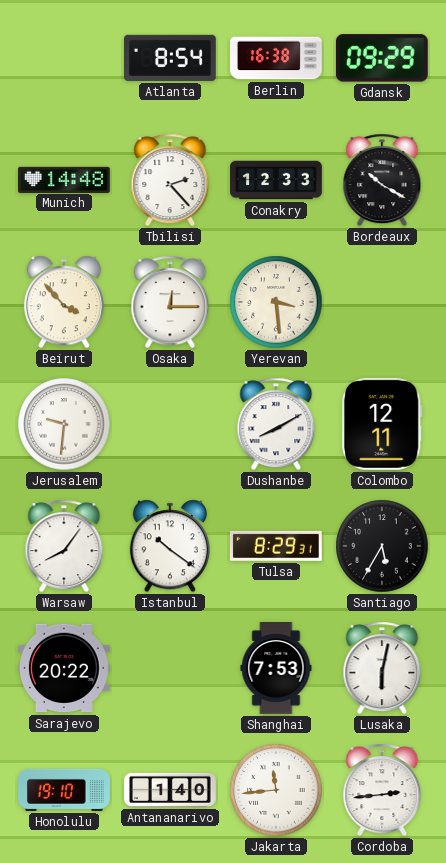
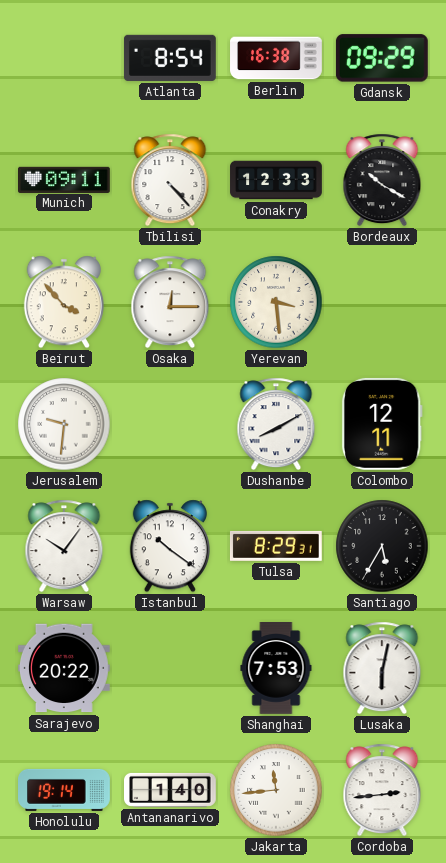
Munich: 14:48 -> 09:11 (65, 179)
Tbilisi: 2:23 -> 4:23 (170, 180)
Warsaw: 8:06 -> 10:06 (64, 546)
Honolulu: 19:10 -> 19:14 (65, 790)
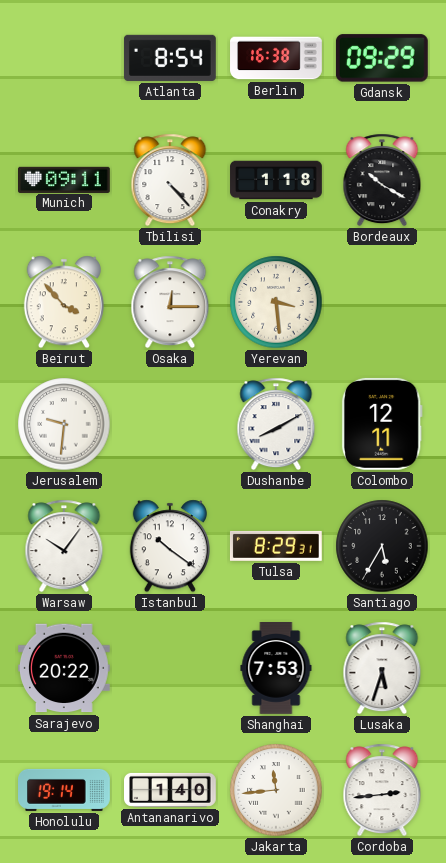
Conakry: 12:33 -> 1:18 (276, 180)
Lusaka: 6:02 -> 5:33 (382, 668)
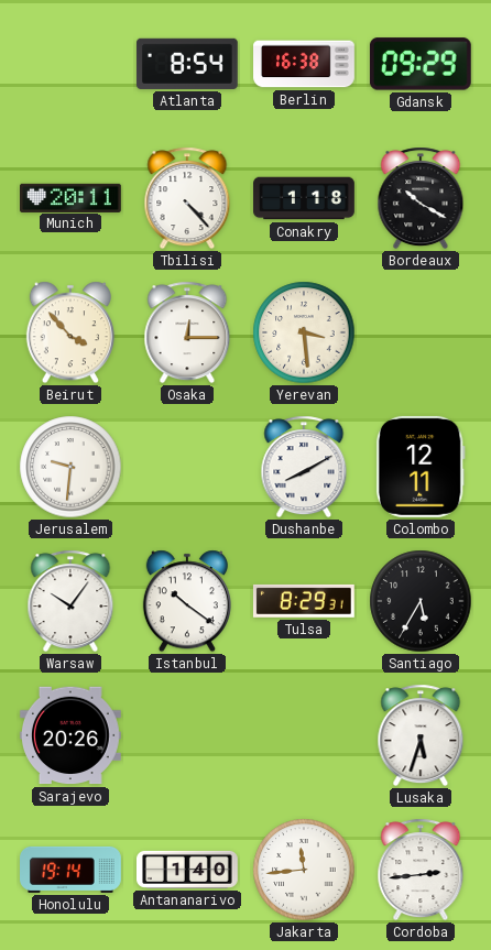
Munich: 09:11 -> 20:11 (72, 197)
Sarajevo: 20:22 -> 20:26 (70, 735)
Shanghai: 7:53 -> none (276, 669)
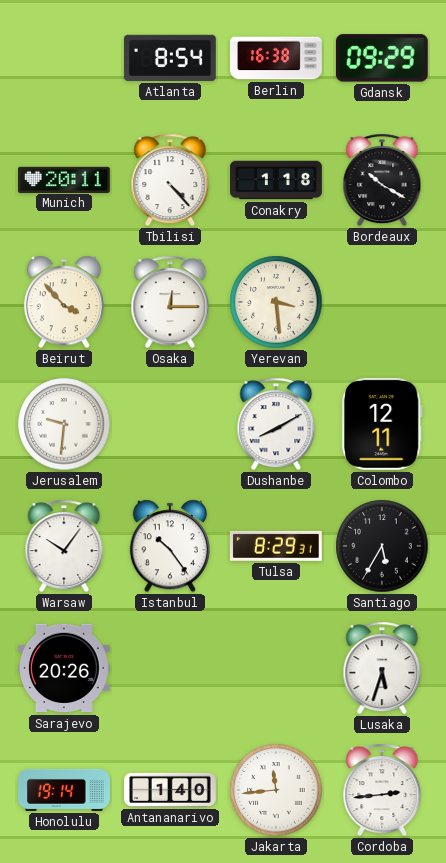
Istanbul: 10:21 -> 10:24 (170, 546)
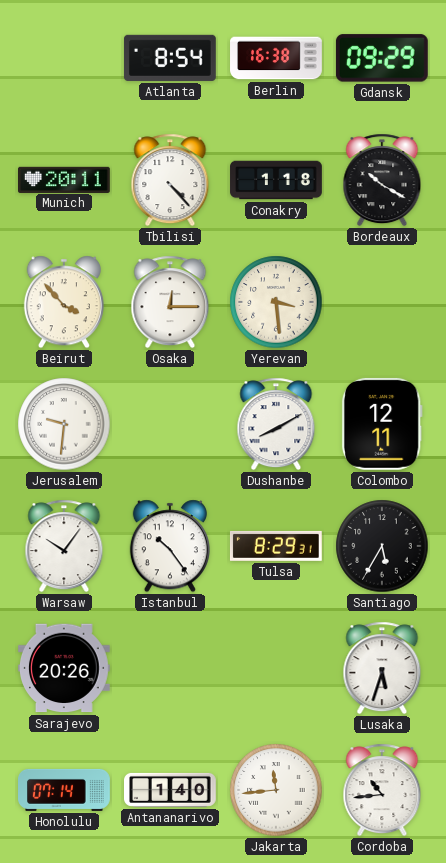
Honolulu: 19:14 -> 07:14 (65, 790)
Cordoba: 2:44 -> 10:44 (382, 790)
